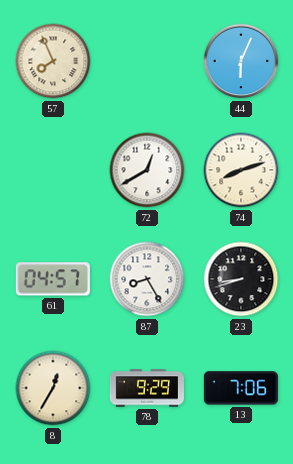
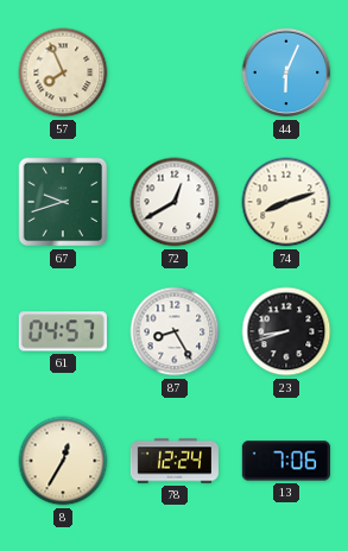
67: none -> 9:42 (63, 202)
78: 9:29 -> 12:24 (175, 461)
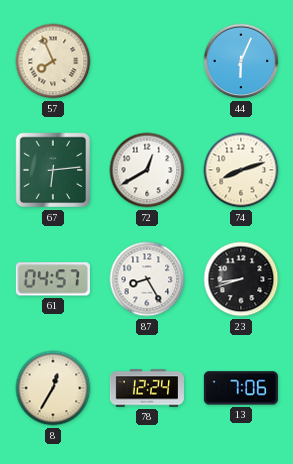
67: 9:42 -> 6:14 (53, 170)
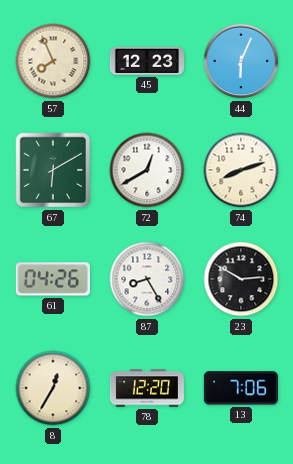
45: none -> 12:23 (147, 61)
67: 6:14 -> 6:10 (53, 170)
61: 04:57 -> 04:26 (53, 279)
23: 8:42 -> 2:50 (241, 279)
78: 12:24 -> 12:20 (147, 388)
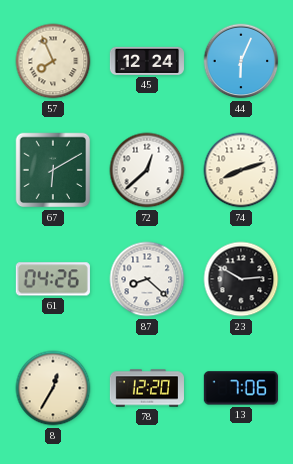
45: 12:23 -> 12:24 (147, 61)
72: 12:40 -> 12:38 (147, 170)
87: 8:25 -> 8:22 (147, 279)
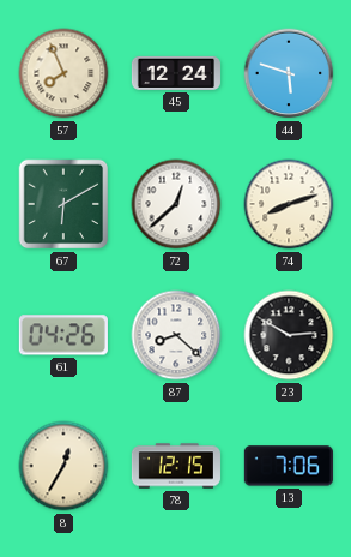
44: 6:04 -> 5:48 (289, 73)
78: 12:20 -> 12:15 (176, 466)
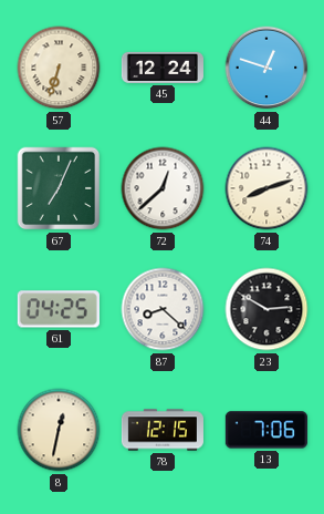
57: 7:56 -> 6:33 (59, 68)
44: 5:48 -> 12:48 (266, 68)
67: 6:10 -> 7:04 (59, 188)
61: 04:26 -> 04:25 (59, 309)
8: 12:35 -> 12:32 (59, 430)
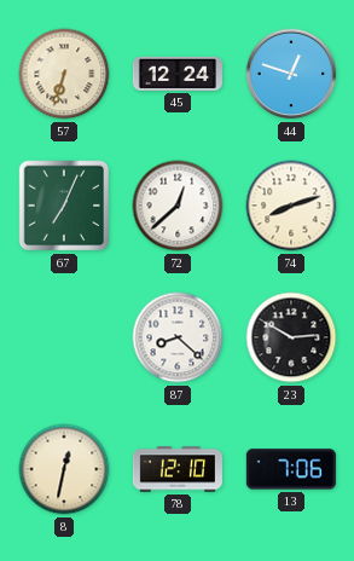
61: 04:25 -> none (59, 309)
78: 12:15 -> 12:10 (178, 469)
